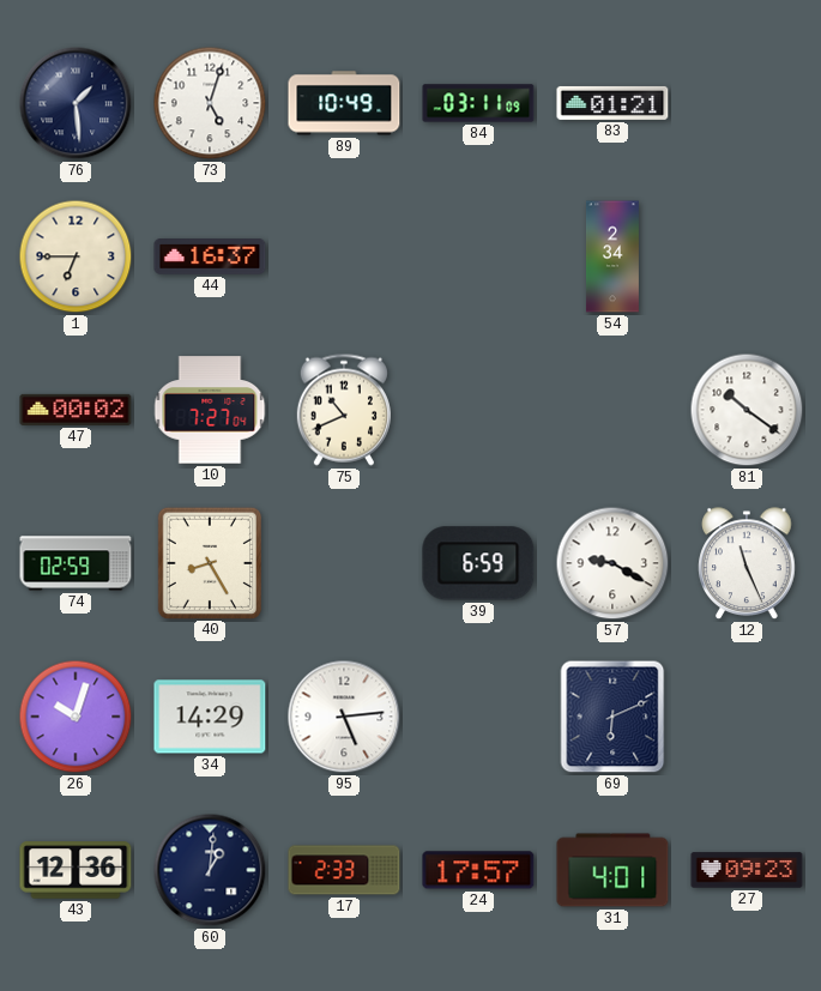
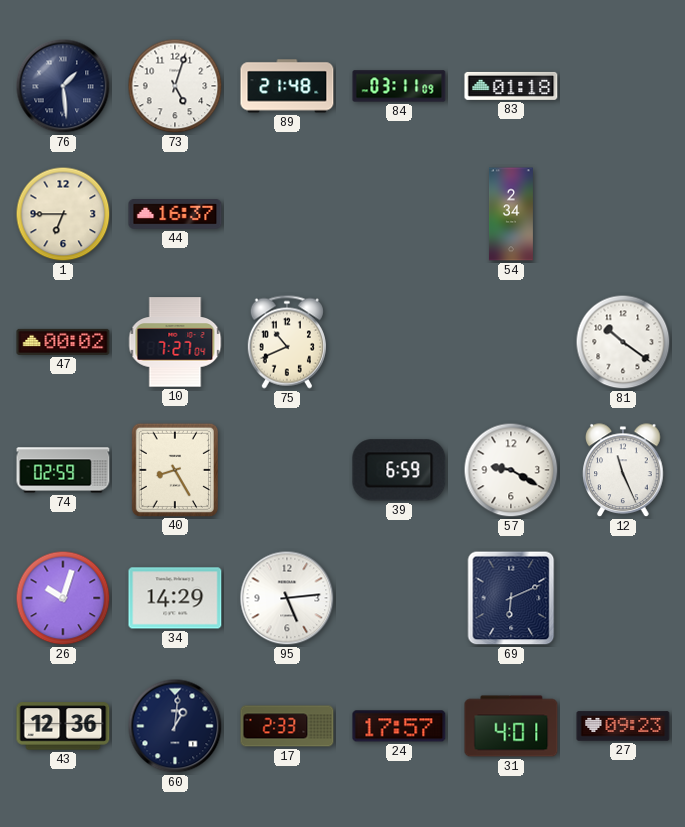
89: 10:49 -> 21:48 (287, 86)
83: 01:21 -> 01:18 (511, 86)
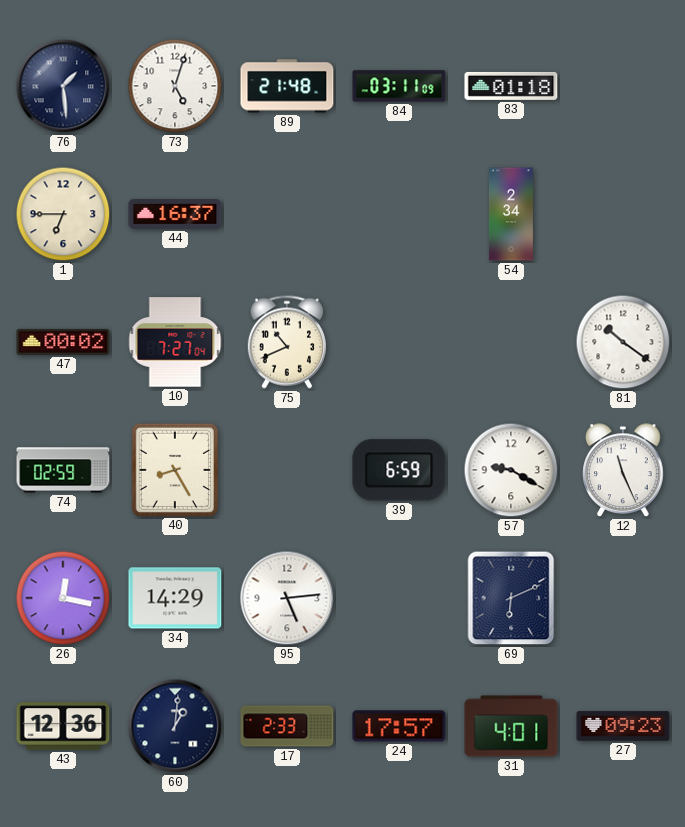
26: 10:03 -> 12:17 (63, 598)
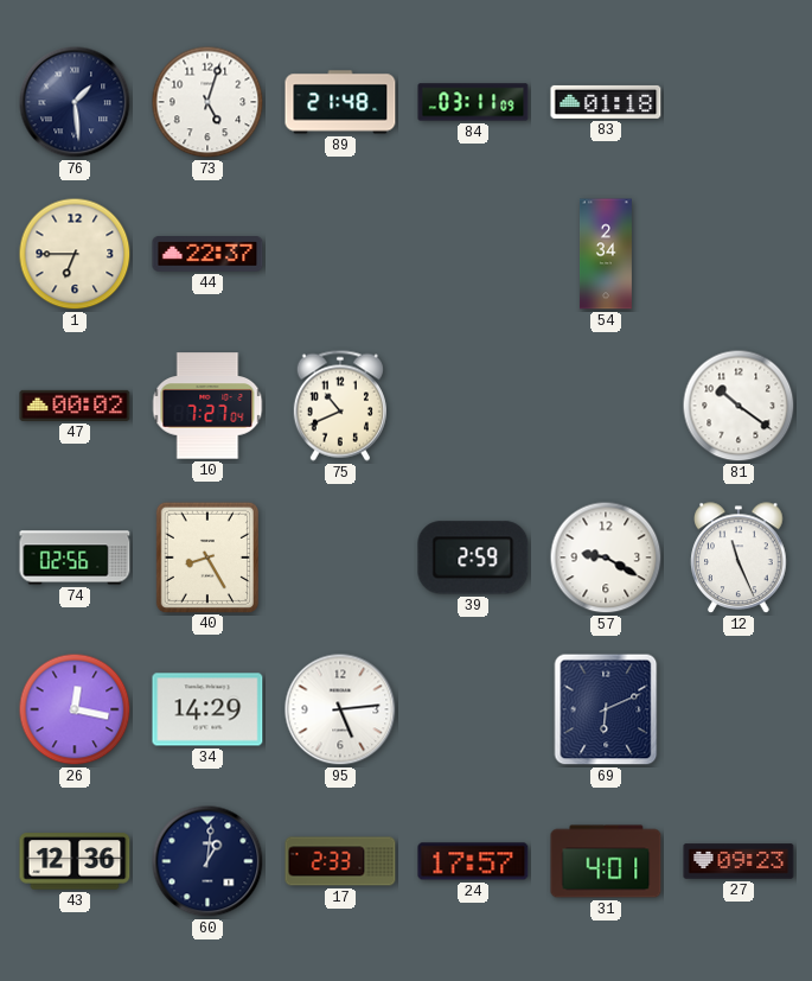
44: 16:37 -> 22:37 (207, 255)
74: 02:59 -> 02:56 (75, 558)
39: 6:59 -> 2:59 (473, 558)
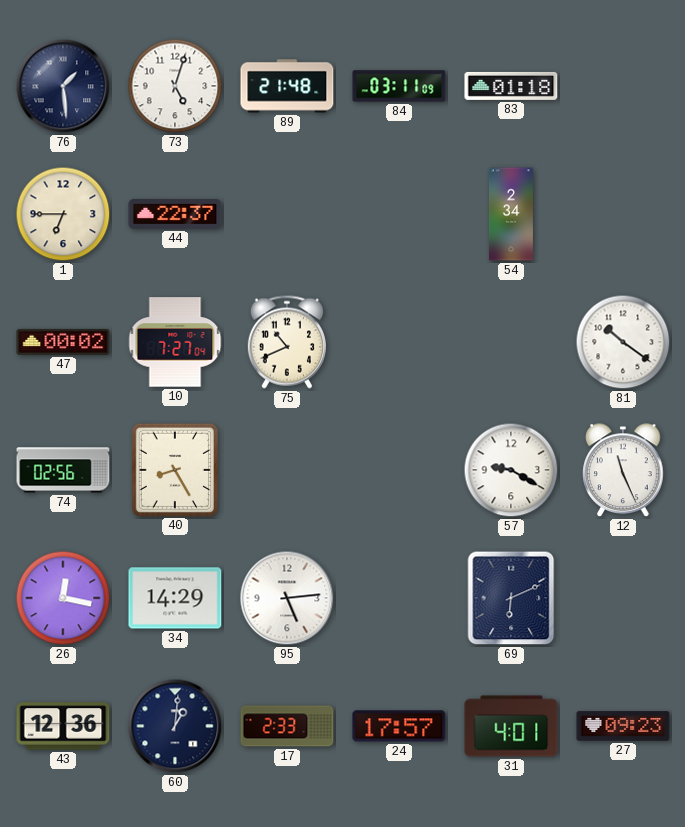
39: 2:59 -> none (473, 558)
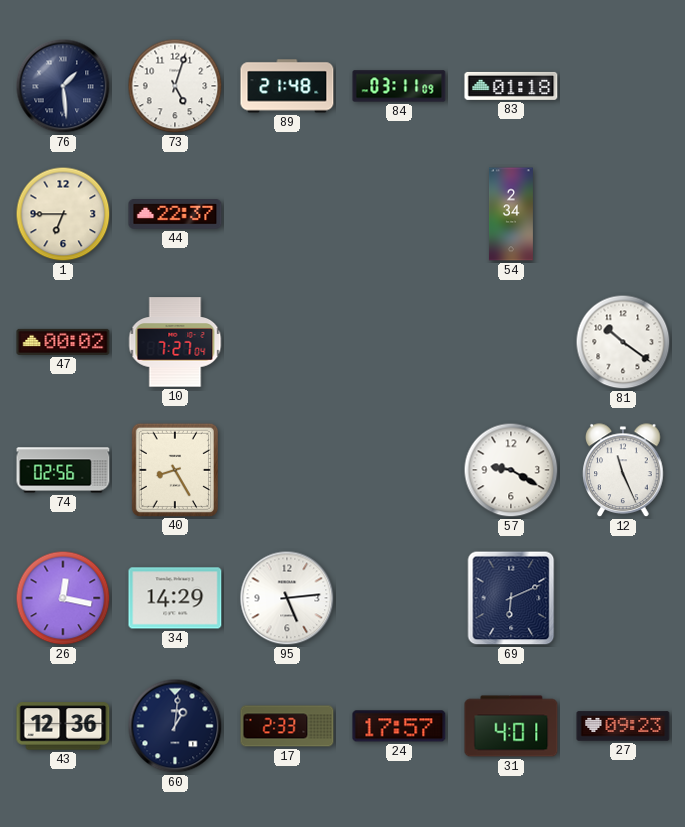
75: 10:41 -> none (287, 342)
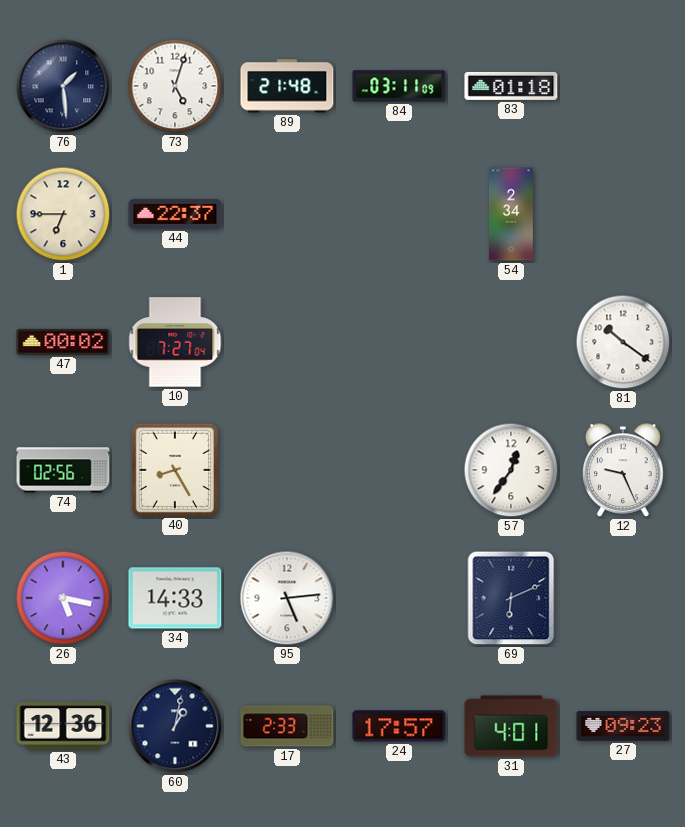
57: 9:20 -> 12:36 (511, 470)
12: 11:26 -> 9:26 (623, 470)
26: 12:17 -> 5:17 (63, 598)
34: 14:29 -> 14:33 (175, 598)
60: 1:01 -> 1:02 (175, 726)
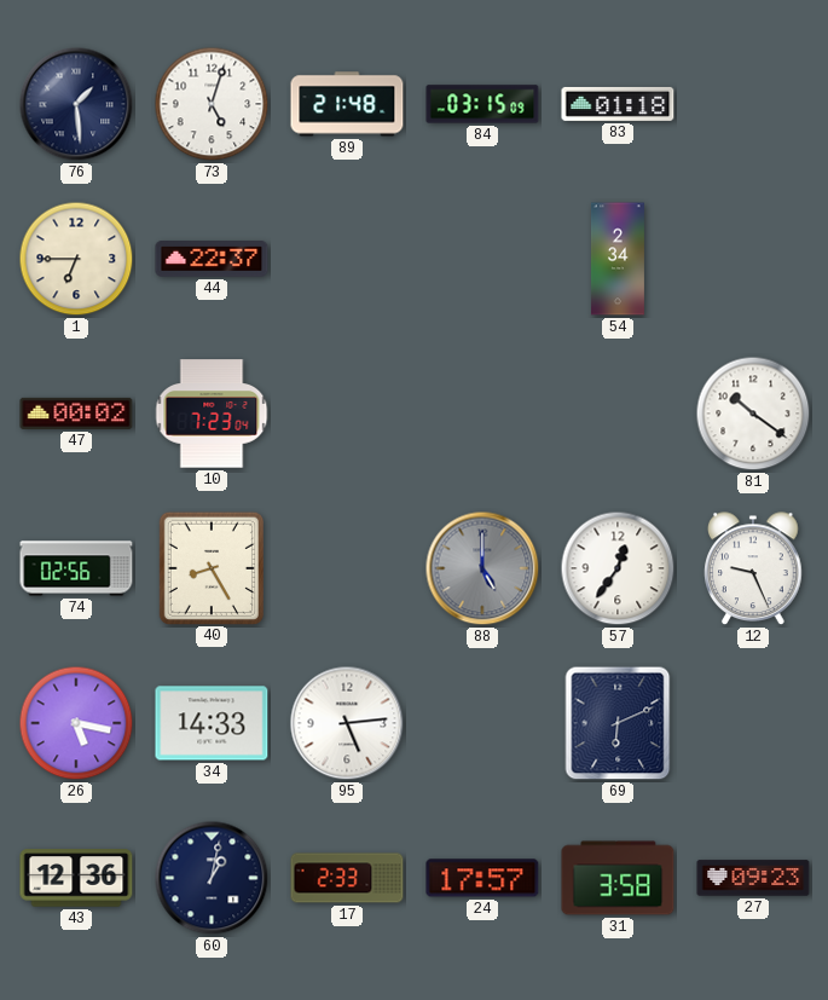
84: 03:11 -> 03:15 (482, 104)
10: 7:27 -> 7:23 (212, 414)
88: none -> 5:00 (482, 568)
31: 4:01 -> 3:58 (618, 878)
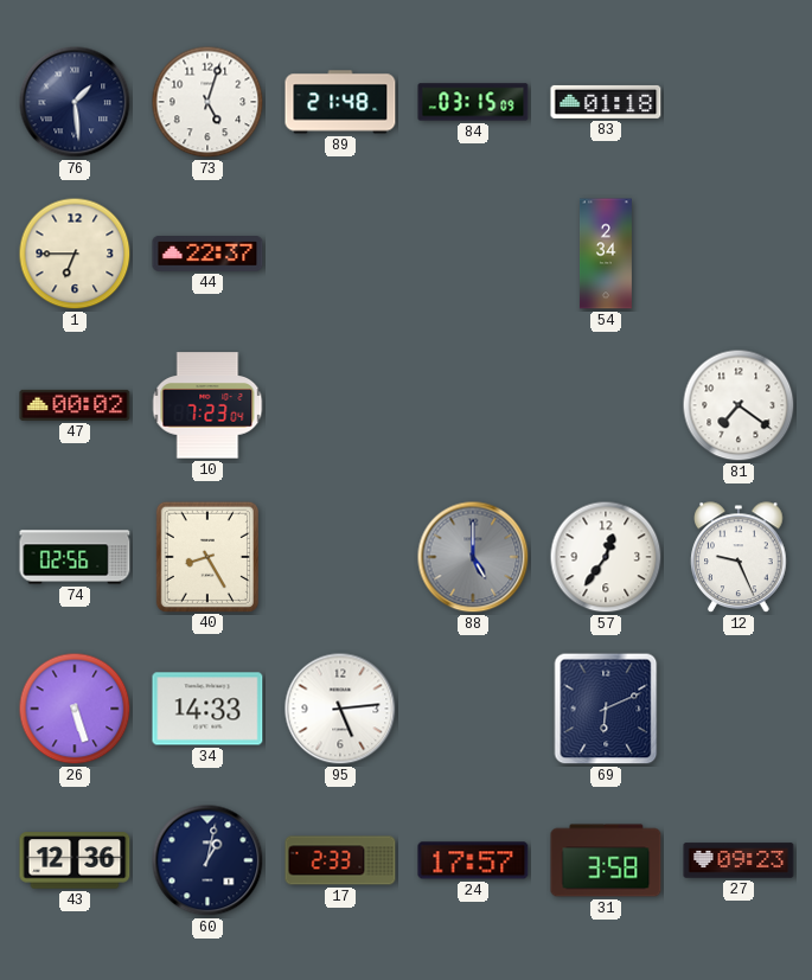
81: 10:21 -> 7:21 (739, 405)
26: 5:17 -> 5:27 (75, 709)
